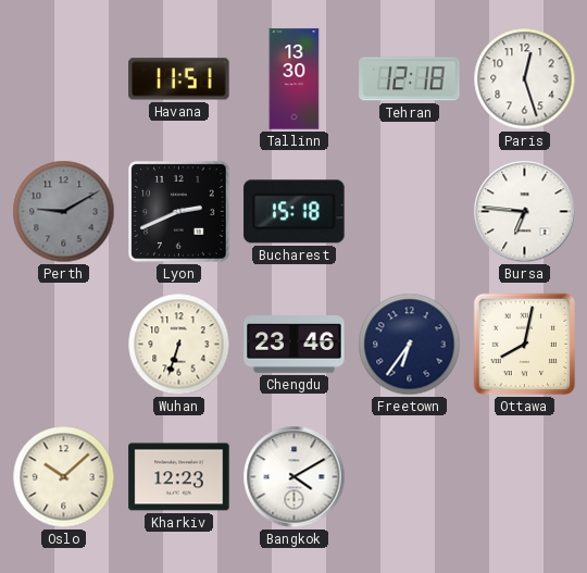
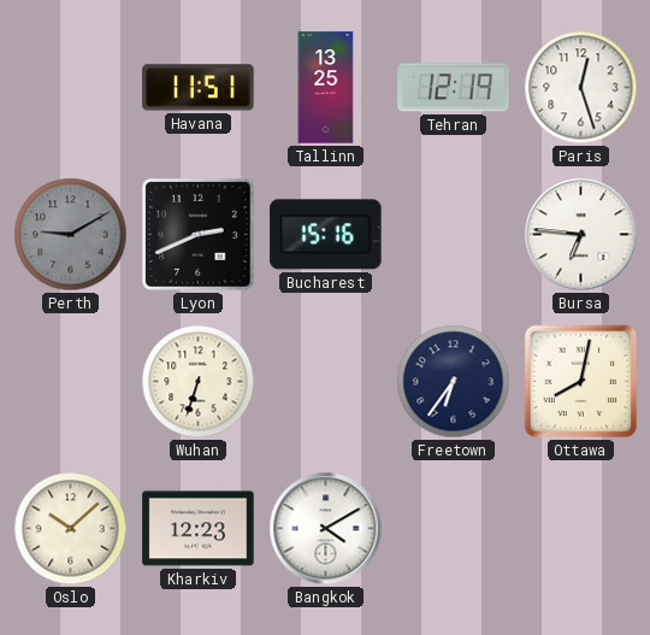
Tallinn: 13:30 -> 13:25 (326, 88)
Tehran: 12:18 -> 12:19 (454, 88)
Bucharest: 15:18 -> 15:16 (326, 235)
Chengdu: 23:46 -> none (295, 345)
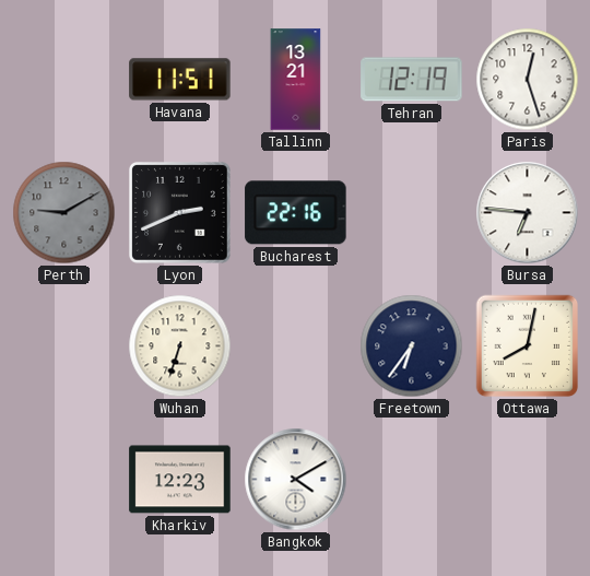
Tallinn: 13:25 -> 13:21 (296, 80)
Bucharest: 15:16 -> 22:16 (296, 213)
Oslo: 10:08 -> none (71, 529)
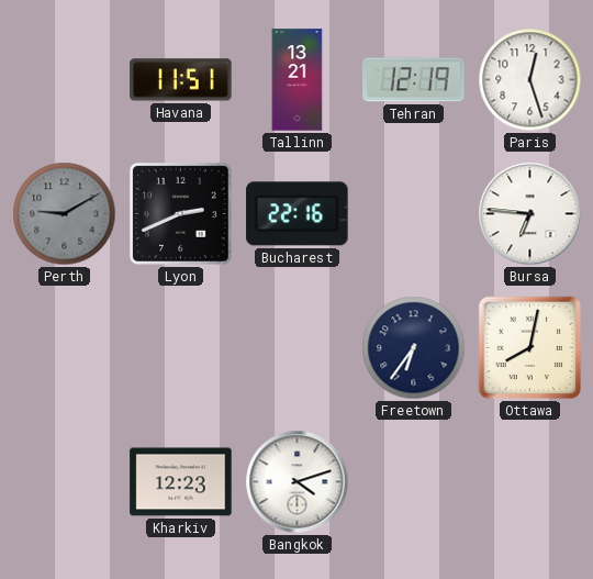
Wuhan: 6:33 -> none (180, 346)
Bangkok: 4:10 -> 4:12 (298, 482)
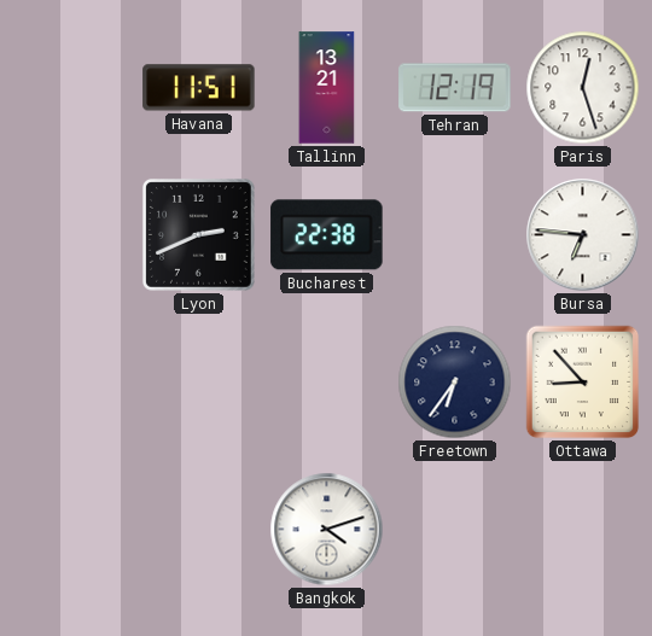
Perth: 9:10 -> none (65, 214)
Bucharest: 22:16 -> 22:38 (327, 235)
Ottawa: 8:02 -> 8:53 (583, 383)
Kharkiv: 12:23 -> none (181, 482)
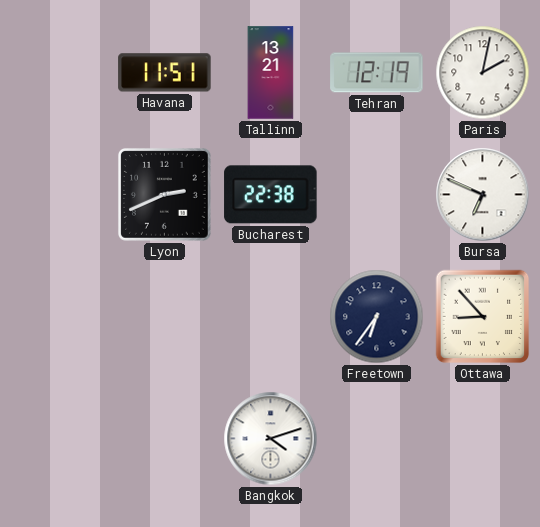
Paris: 12:27 -> 2:02 (483, 73)
Bursa: 6:46 -> 6:49 (483, 195)
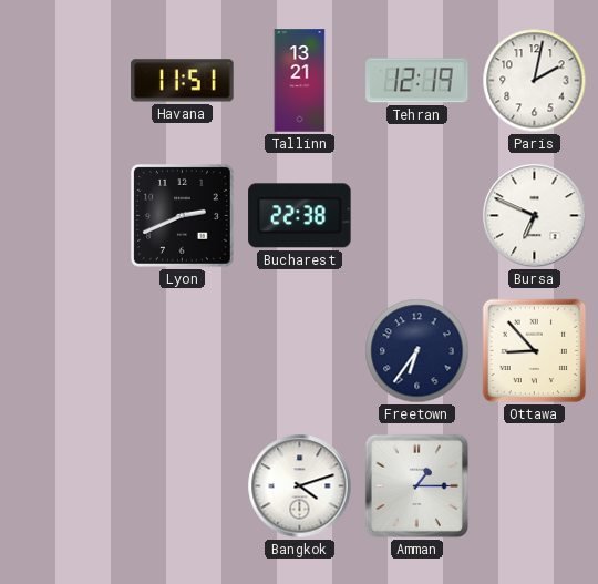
Amman: none -> 1:15 (417, 486)
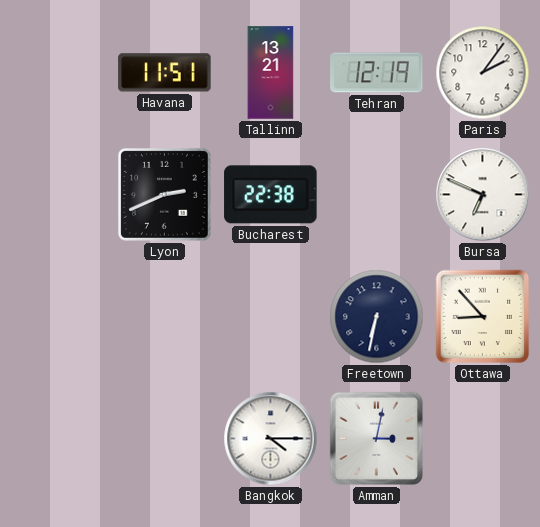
Paris: 2:02 -> 2:06 (483, 73)
Freetown: 6:36 -> 6:32 (377, 317)
Bangkok: 4:12 -> 4:15 (271, 439)
Amman: 1:15 -> 3:02 (377, 439)
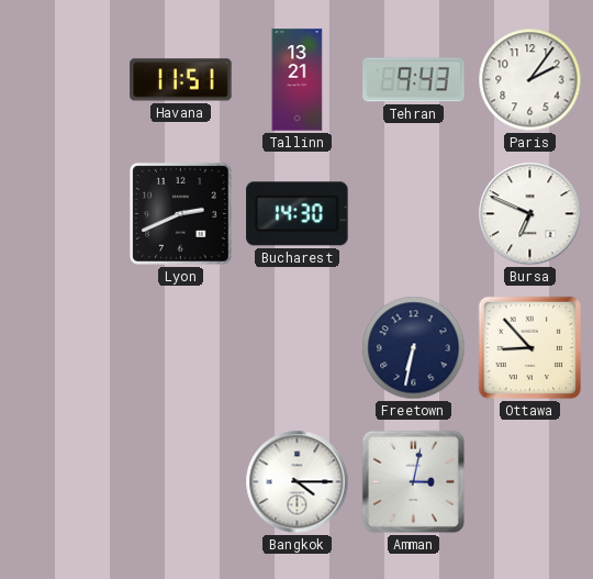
Tehran: 12:19 -> 9:43 (414, 80)
Bucharest: 22:38 -> 14:30 (298, 214)
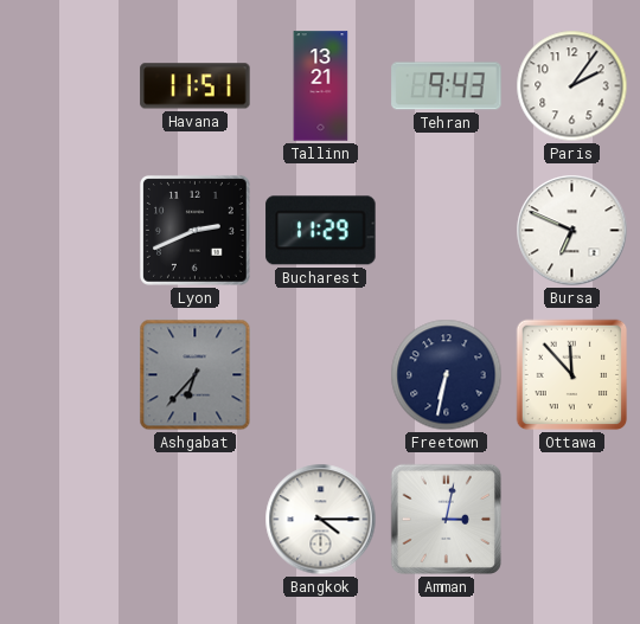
Bucharest: 14:30 -> 11:29 (321, 231)
Ashgabat: none -> 6:37 (196, 375)
Ottawa: 8:53 -> 11:53 (572, 375)
